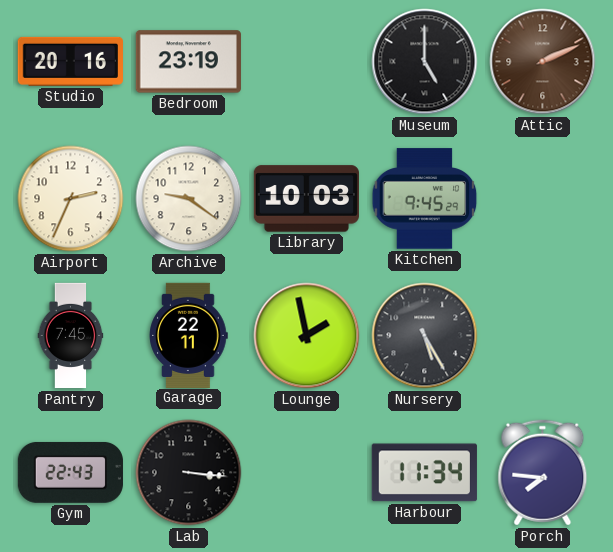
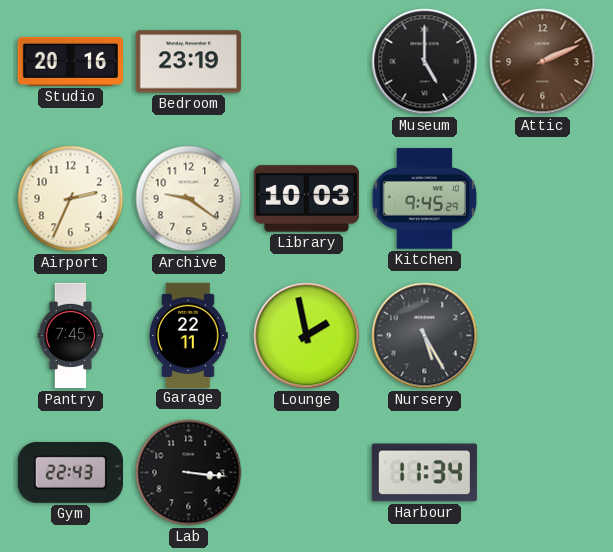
Porch: 7:46 -> none (543, 473)
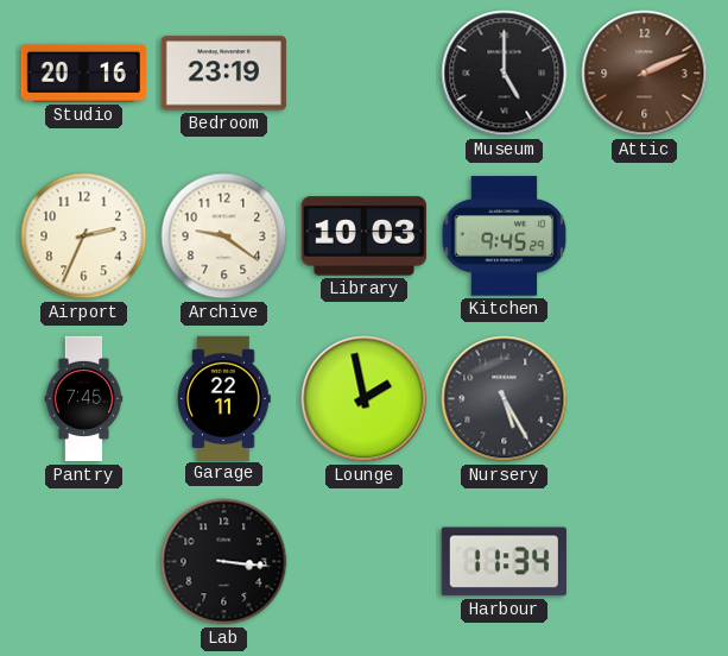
Gym: 22:43 -> none (70, 472)
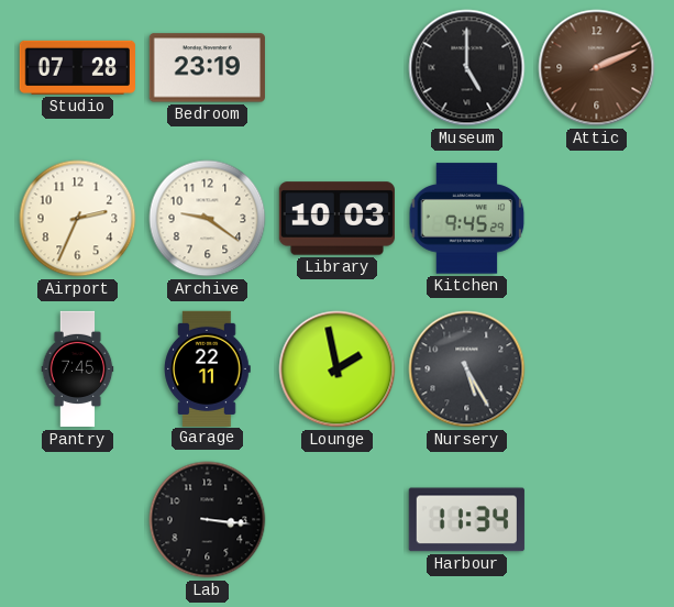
Studio: 20:16 -> 07:28 (77, 67)
